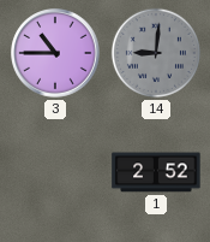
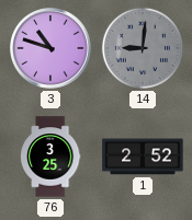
3: 10:45 -> 10:48 (50, 48)
76: none -> 3:25 (50, 157)
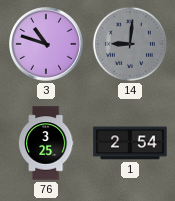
1: 2:52 -> 2:54 (130, 143)
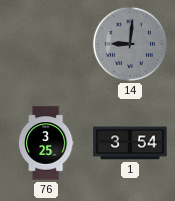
3: 10:48 -> none (46, 44)
1: 2:54 -> 3:54 (130, 143)
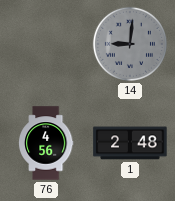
76: 3:25 -> 4:56 (46, 143)
1: 3:54 -> 2:48 (130, 143)
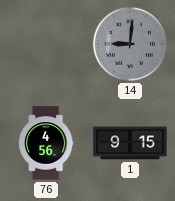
1: 2:48 -> 9:15 (130, 143)
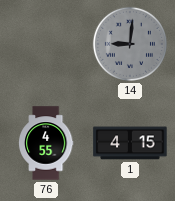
76: 4:56 -> 4:55 (46, 143)
1: 9:15 -> 4:15 (130, 143)
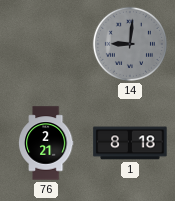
76: 4:55 -> 2:21 (46, 143)
1: 4:15 -> 8:18 (130, 143)
